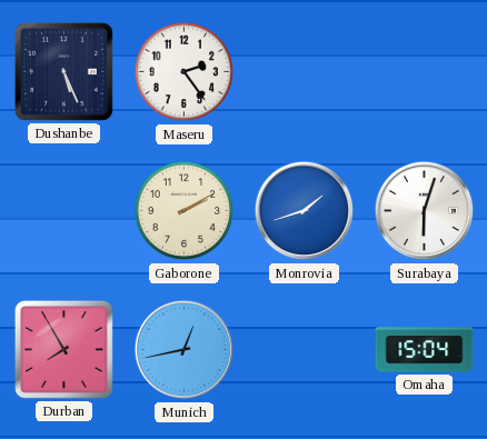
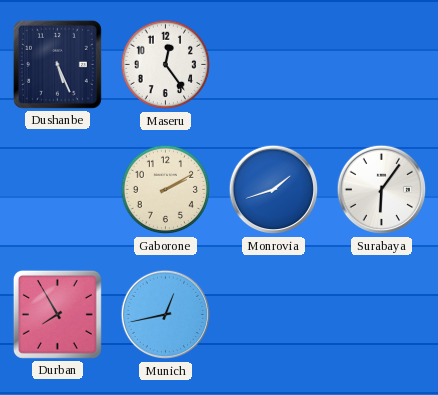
Maseru: 2:24 -> 12:24 (166, 65)
Surabaya: 6:03 -> 6:06 (382, 190)
Omaha: 15:04 -> none (425, 350)
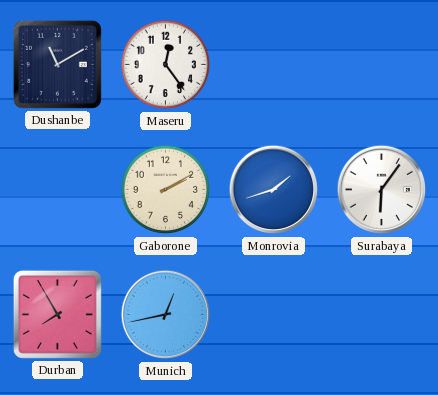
Dushanbe: 5:26 -> 11:10 (57, 64)
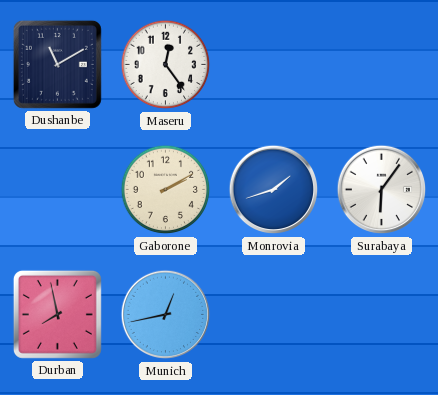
Durban: 7:55 -> 7:58 (57, 314)
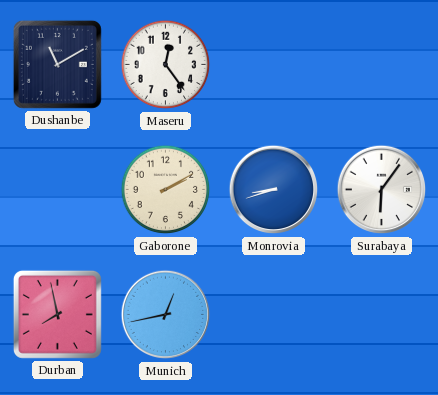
Monrovia: 1:42 -> 8:42 (274, 190)
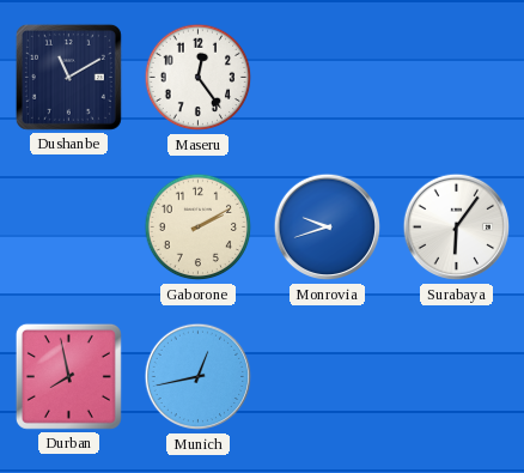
Monrovia: 8:42 -> 9:42 (328, 228)
